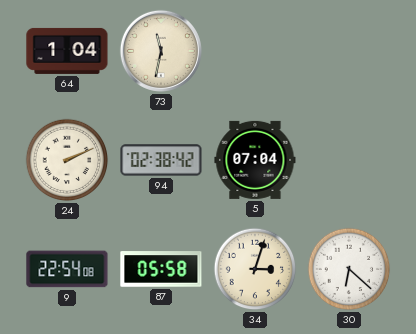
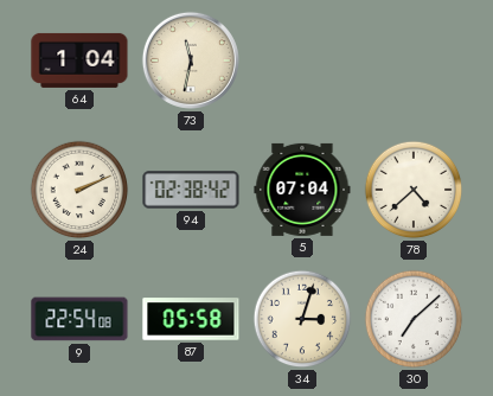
78: none -> 4:38 (414, 190)
30: 6:22 -> 7:08 (414, 319)
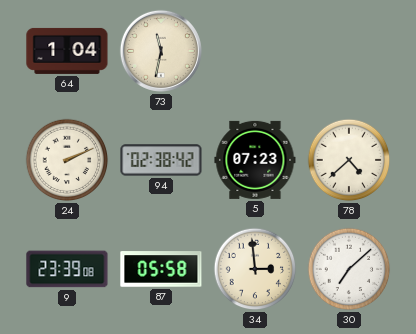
5: 07:04 -> 07:23 (255, 160)
9: 22:54 -> 23:39 (67, 269)
34: 3:03 -> 2:59 (255, 269)
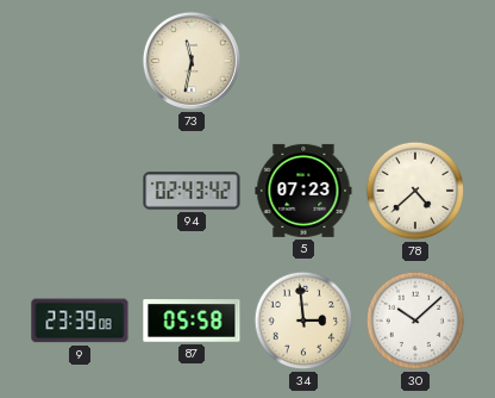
64: 1:04 -> none (67, 51)
24: 2:11 -> none (67, 160)
94: 02:38 -> 02:43 (192, 191)
30: 7:08 -> 10:08 (415, 321)
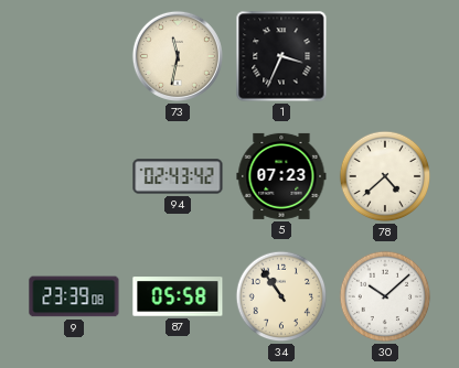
1: none -> 3:34 (281, 56)
34: 2:59 -> 10:54 (281, 296)
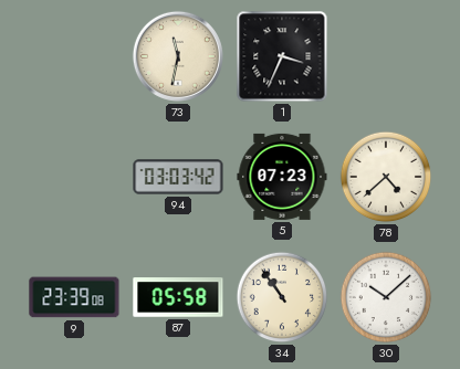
94: 02:43 -> 03:03 (178, 177)
